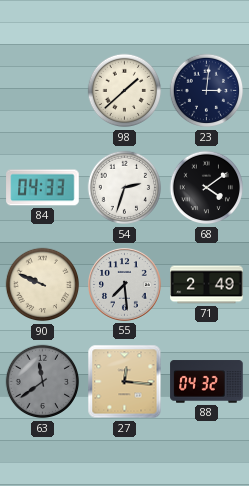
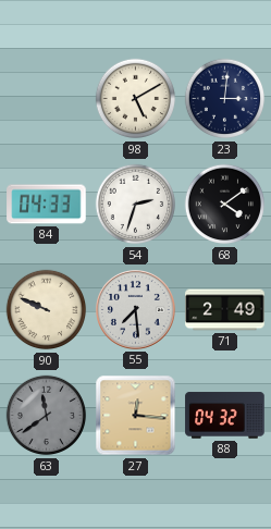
98: 1:38 -> 5:10 (136, 99)
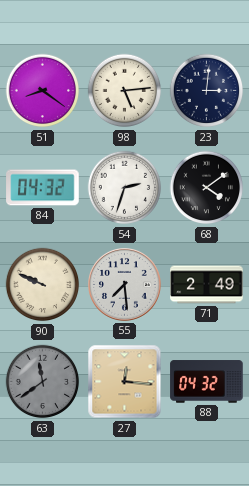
51: none -> 8:21 (43, 91)
98: 5:10 -> 5:14 (125, 91)
84: 04:33 -> 04:32 (43, 188)
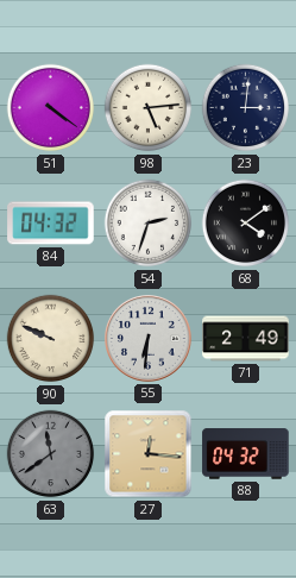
51: 8:21 -> 4:21 (51, 108)
55: 7:29 -> 6:31 (149, 339)
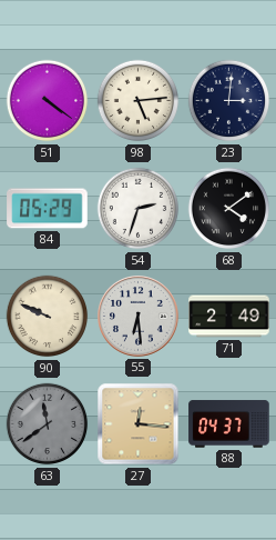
84: 04:32 -> 05:29 (48, 209)
55: 6:31 -> 6:29 (139, 317)
88: 04:32 -> 04:37 (229, 424)
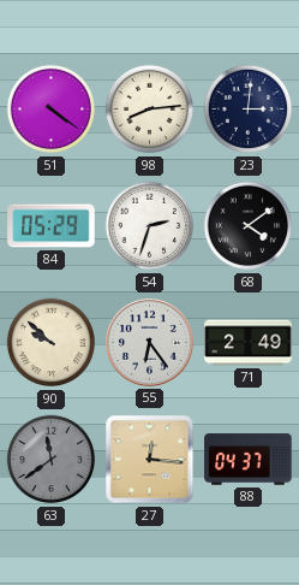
98: 5:14 -> 8:14 (150, 110)
90: 9:49 -> 9:52 (52, 343)
55: 6:29 -> 6:24 (150, 343)
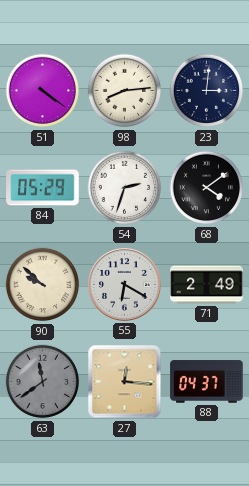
55: 6:24 -> 6:20 (125, 285)
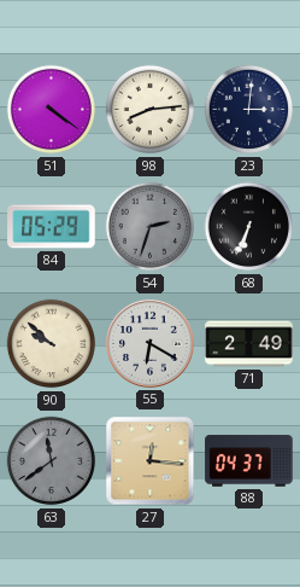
54 dial: white -> grey (151, 227)
68: 4:09 -> 6:34 (249, 227)
